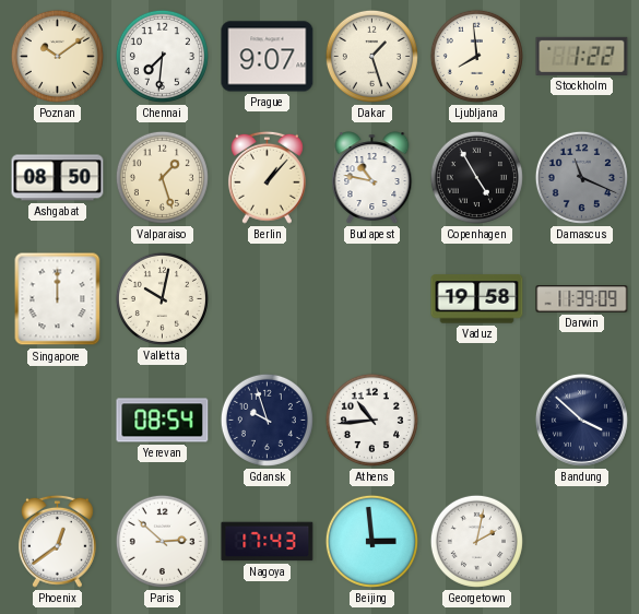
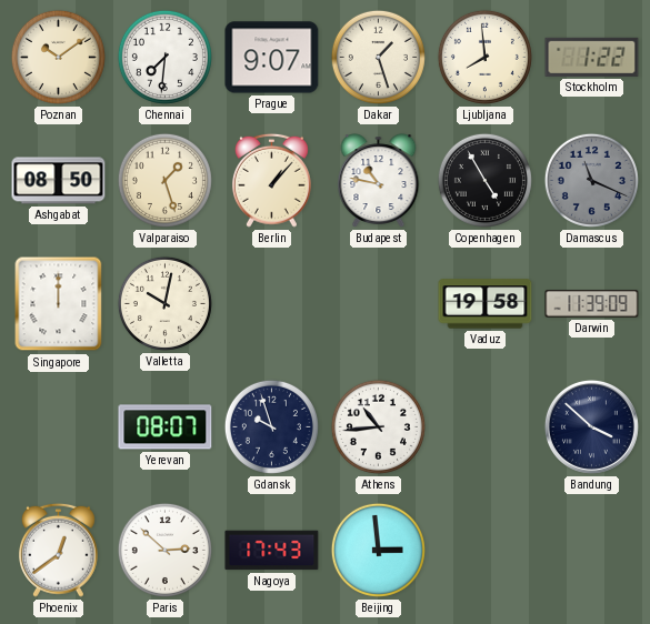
Yerevan: 08:54 -> 08:07 (166, 427)
Georgetown: 2:02 -> none (476, 541)
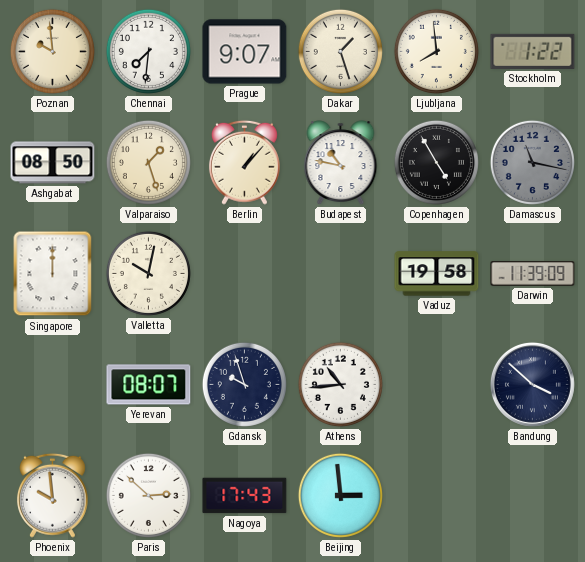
Poznan: 10:09 -> 9:59 (52, 51)
Damascus: 11:19 -> 11:17 (532, 162)
Phoenix: 12:39 -> 9:59 (52, 495)
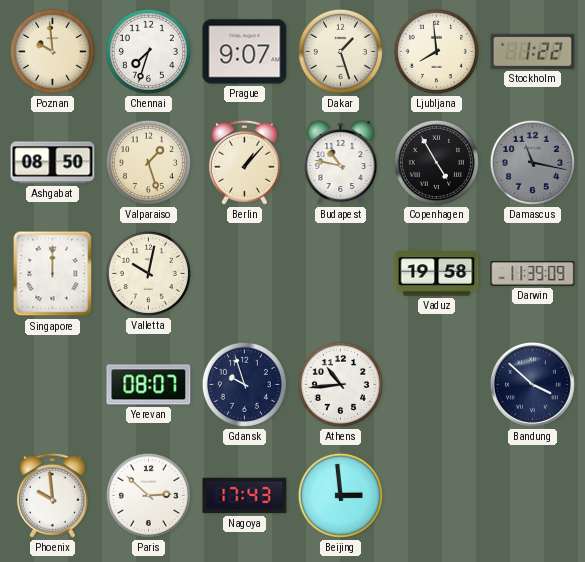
Chennai: 7:31 -> 7:33 (148, 51)
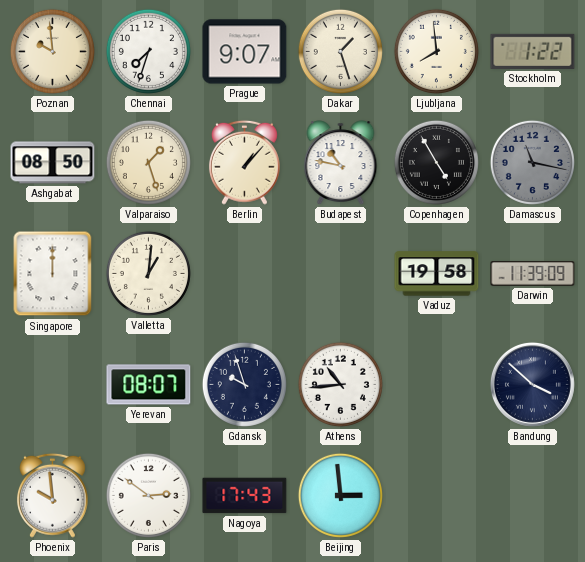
Valletta: 10:02 -> 1:01 (148, 273)
Paris: 2:52 -> 2:51 (148, 495)
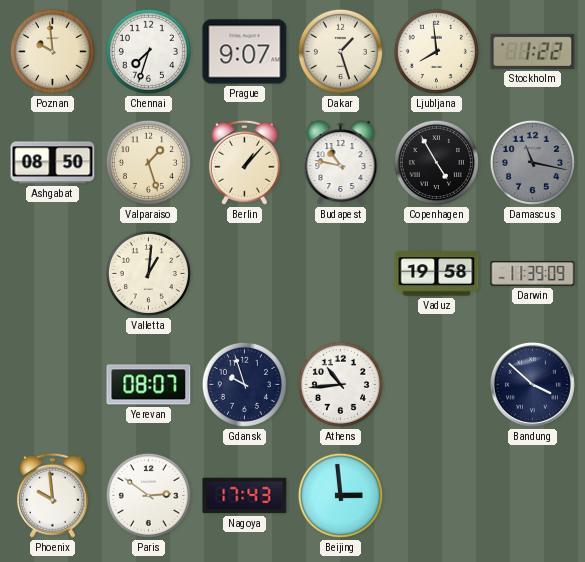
Singapore: 12:00 -> none (53, 274)
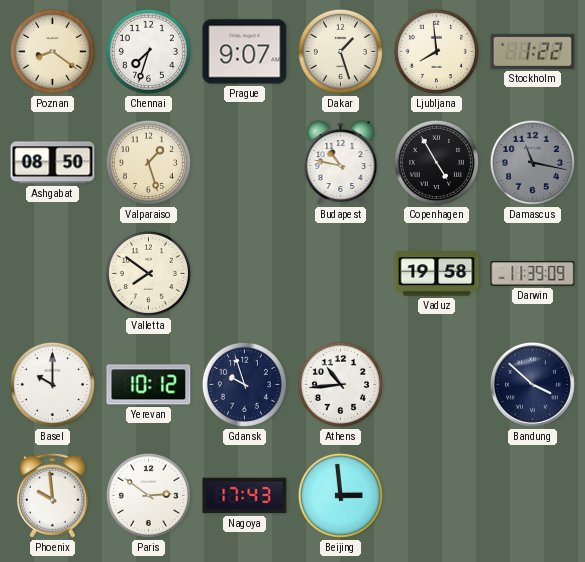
Poznan: 9:59 -> 8:21 (52, 51)
Berlin: 1:07 -> none (244, 162)
Valletta: 1:01 -> 7:51 (148, 273)
Basel: none -> 10:00 (52, 384)
Yerevan: 08:07 -> 10:12 (149, 385)
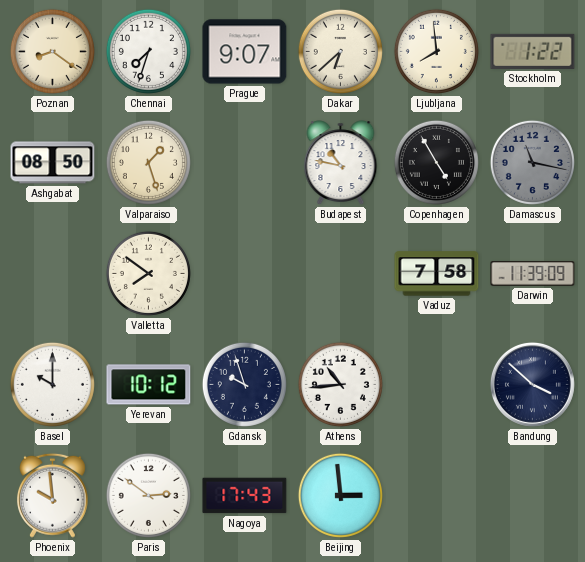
Dakar: 1:27 -> 6:38 (340, 51)
Vaduz: 19:58 -> 7:58 (437, 274)
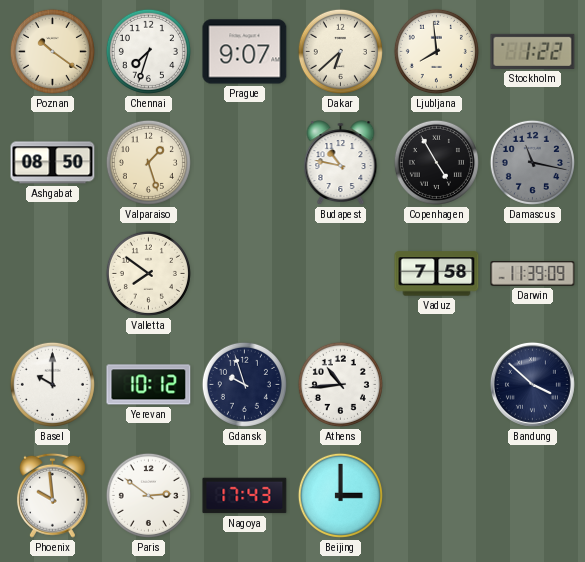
Poznan: 8:21 -> 10:21 (52, 51)
Beijing: 2:59 -> 3:00 (340, 495)
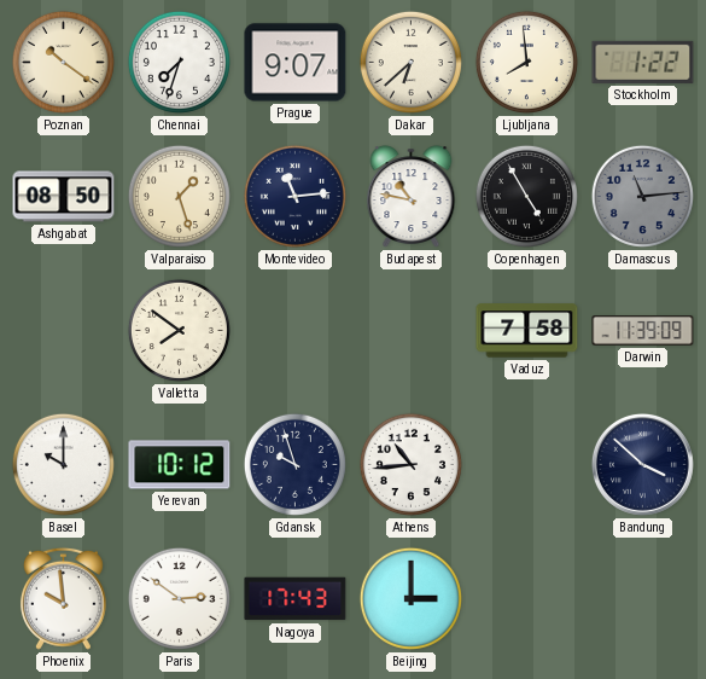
Montevideo: none -> 11:14 (294, 196)
Damascus: 11:17 -> 11:14 (642, 196)
